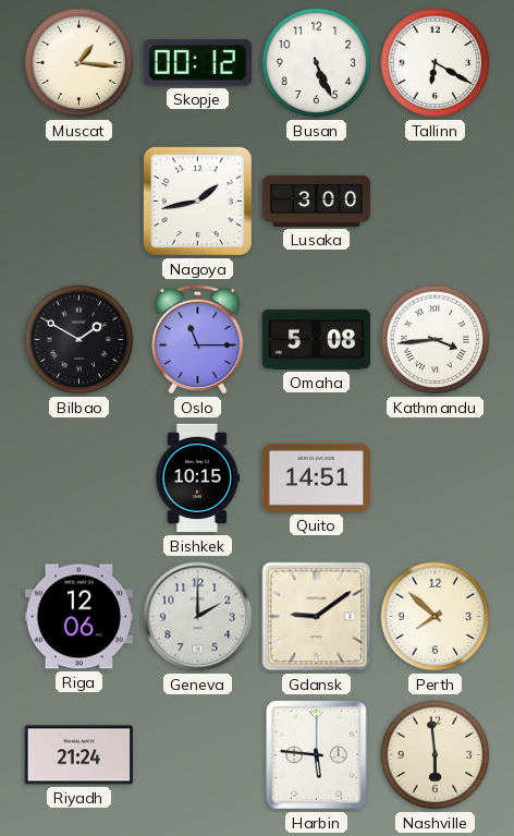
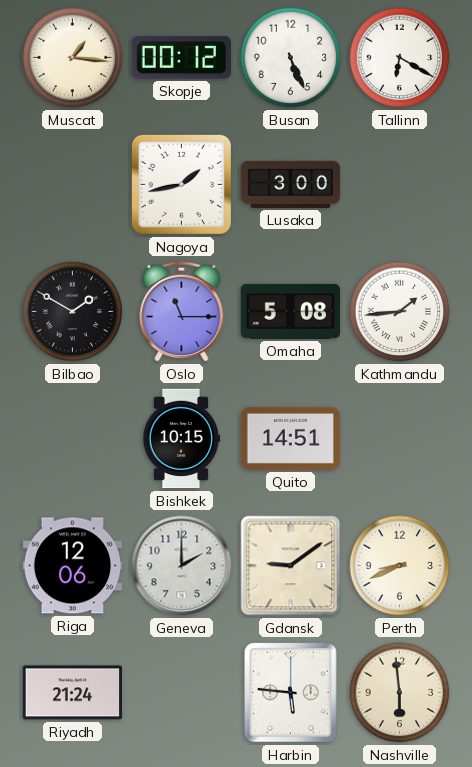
Kathmandu: 3:44 -> 1:44 (400, 312)
Perth: 7:52 -> 8:41 (400, 566)
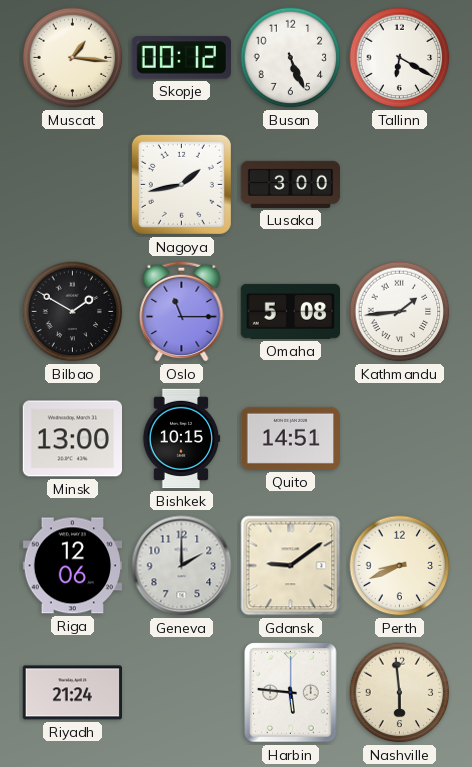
Minsk: none -> 13:00 (72, 439)
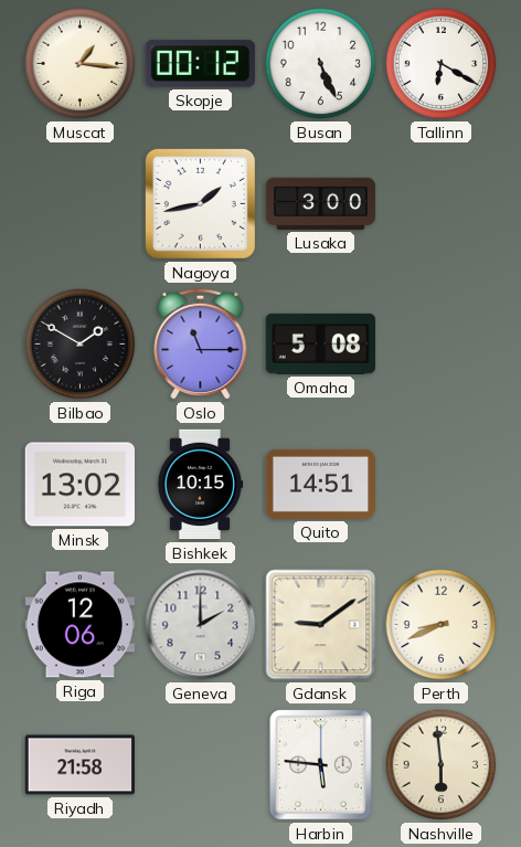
Kathmandu: 1:44 -> none (400, 312)
Minsk: 13:00 -> 13:02 (79, 485)
Riyadh: 21:24 -> 21:58 (79, 765)
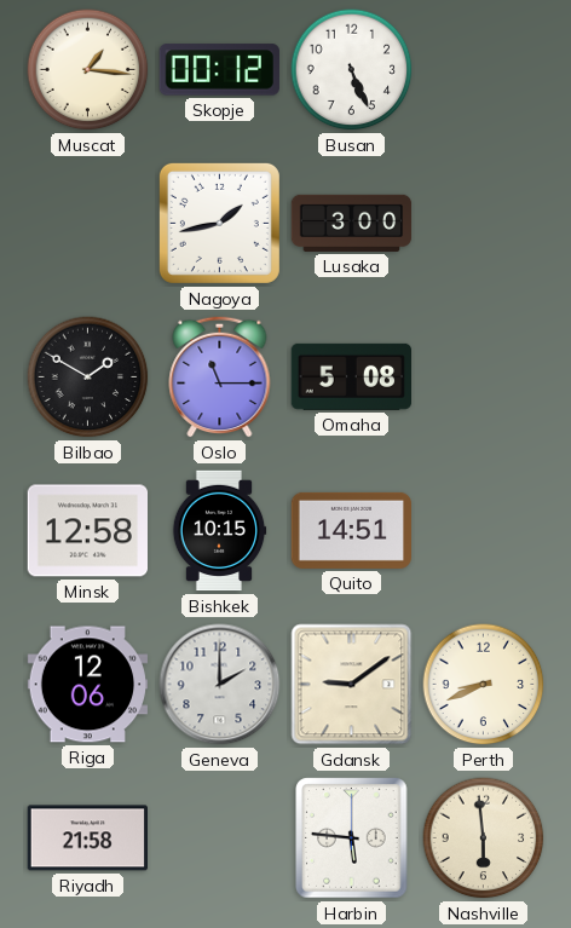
Tallinn: 6:20 -> none (442, 64)
Minsk: 13:02 -> 12:58 (87, 531)
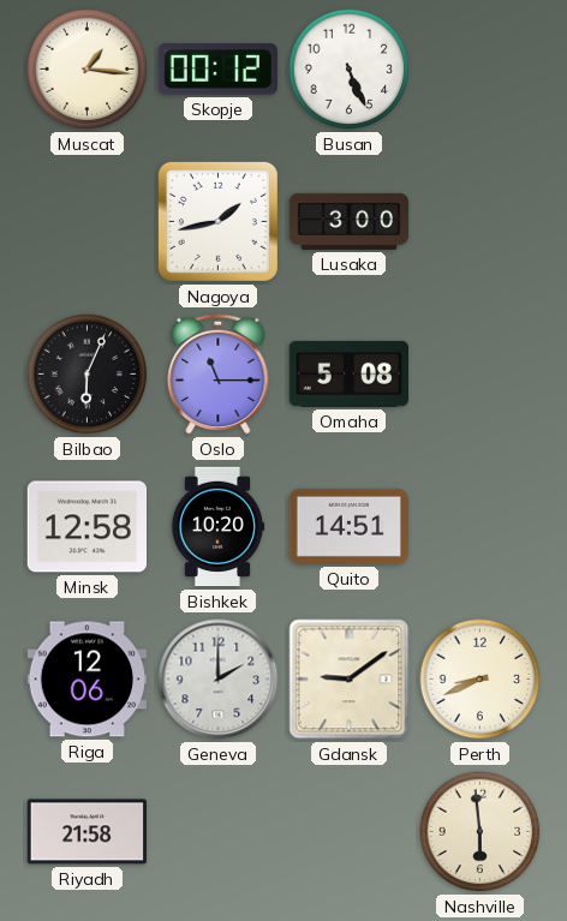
Bilbao: 1:50 -> 6:04 (88, 375)
Bishkek: 10:15 -> 10:20 (217, 527)
Harbin: 5:46 -> none (352, 838)
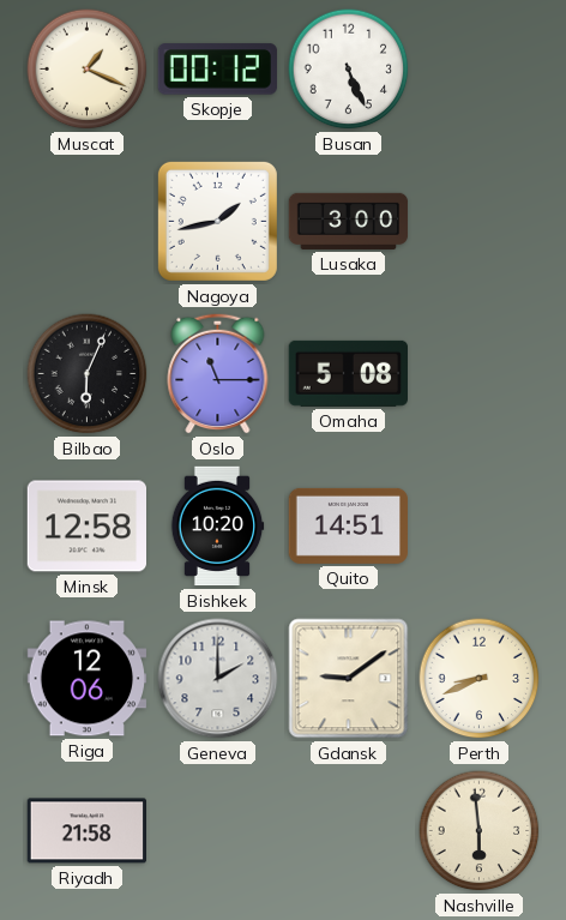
Muscat: 1:16 -> 1:19 (88, 70)
